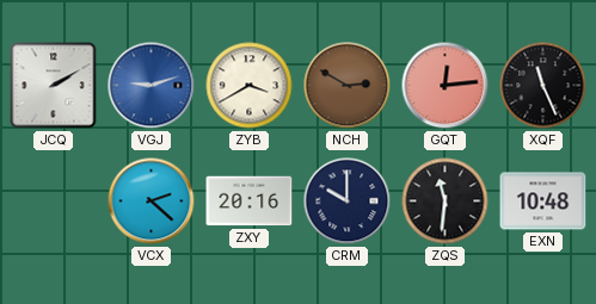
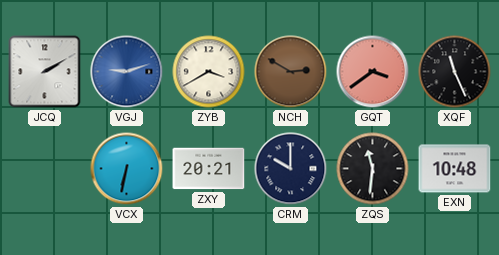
GQT: 12:14 -> 3:39 (373, 72)
VCX: 2:22 -> 6:32 (127, 169)
ZXY: 20:16 -> 20:21 (209, 169)
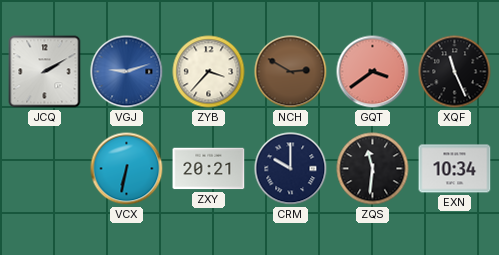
ZYB: 3:40 -> 3:37 (209, 72)
EXN: 10:48 -> 10:34 (455, 169)
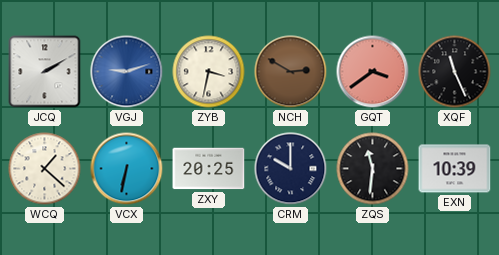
ZYB: 3:37 -> 3:32 (209, 72)
WCQ: none -> 1:22 (45, 169)
ZXY: 20:21 -> 20:25 (209, 169)
EXN: 10:34 -> 10:39 (455, 169)
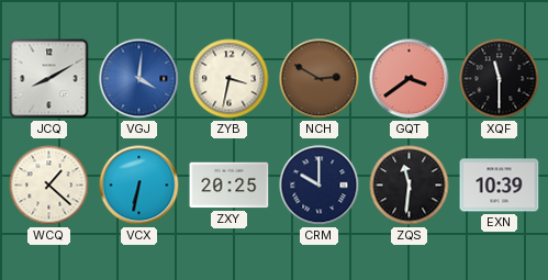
JCQ: 2:10 -> 8:10 (49, 79)
VGJ: 9:12 -> 4:01 (139, 79)
XQF: 11:26 -> 11:30 (500, 79)
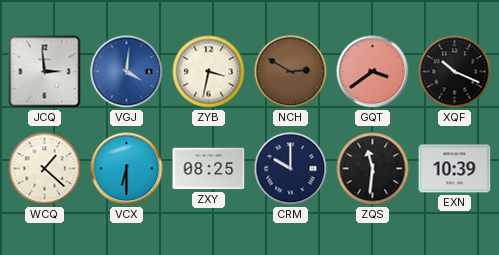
JCQ: 8:10 -> 2:59 (45, 72)
XQF: 11:30 -> 10:19 (455, 72)
VCX: 6:32 -> 6:30 (127, 169)
ZXY: 20:25 -> 08:25 (209, 169)
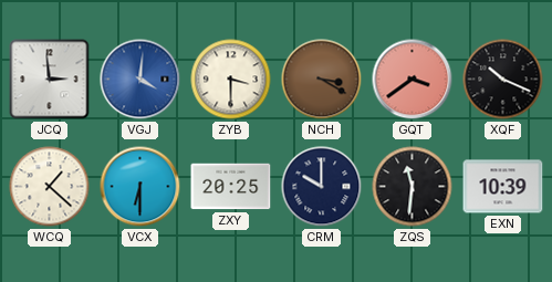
ZYB: 3:32 -> 3:30 (231, 80)
NCH: 2:50 -> 3:20 (322, 80)
ZXY: 08:25 -> 20:25 (231, 187)
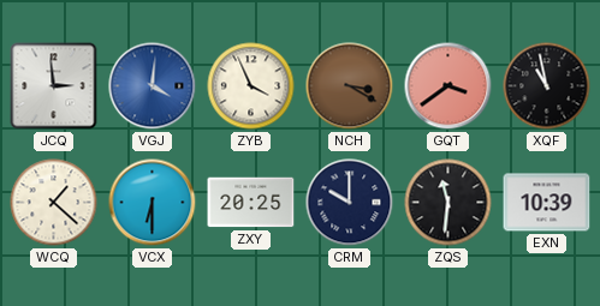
ZYB: 3:30 -> 3:56 (251, 86)
XQF: 10:19 -> 10:58 (547, 86)
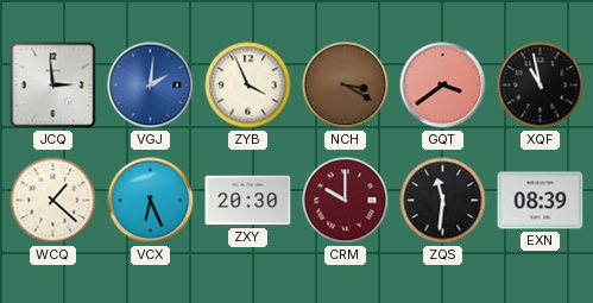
VGJ: 4:01 -> 2:01 (151, 86)
VCX: 6:30 -> 6:26 (151, 201)
ZXY: 20:25 -> 20:30 (248, 201)
CRM dial: navy -> burgundy (346, 201)
EXN: 10:39 -> 08:39 (541, 201)
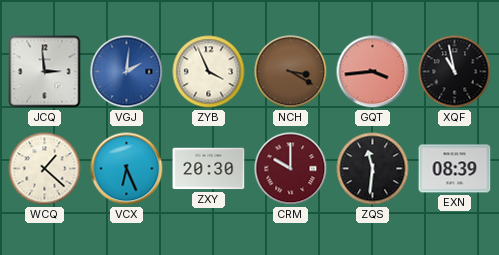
GQT: 3:39 -> 3:44 (373, 72)
